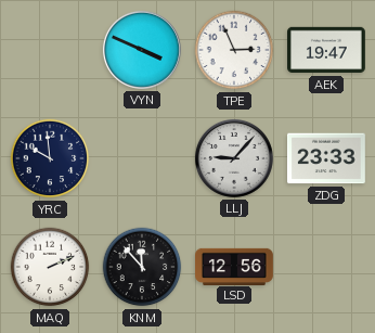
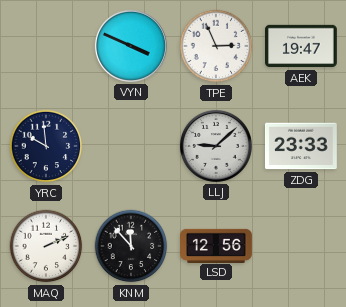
LLJ: 9:07 -> 9:08 (216, 146)
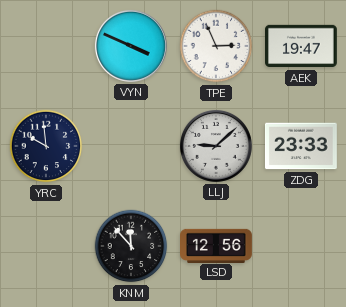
MAQ: 2:11 -> none (46, 246)
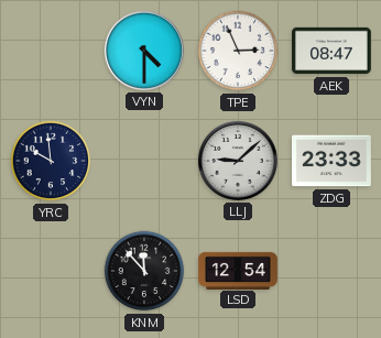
VYN: 3:49 -> 4:30 (144, 51)
AEK: 19:47 -> 08:47 (333, 51)
LSD: 12:56 -> 12:54 (239, 270)
